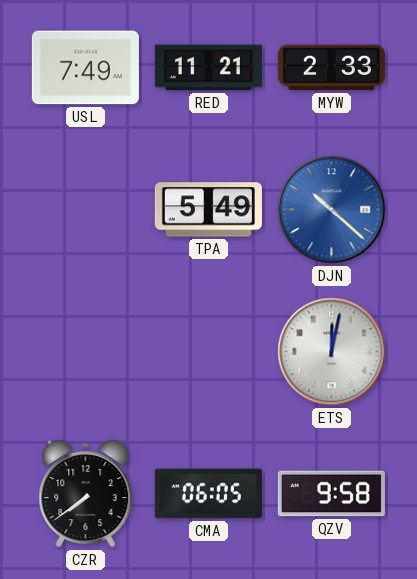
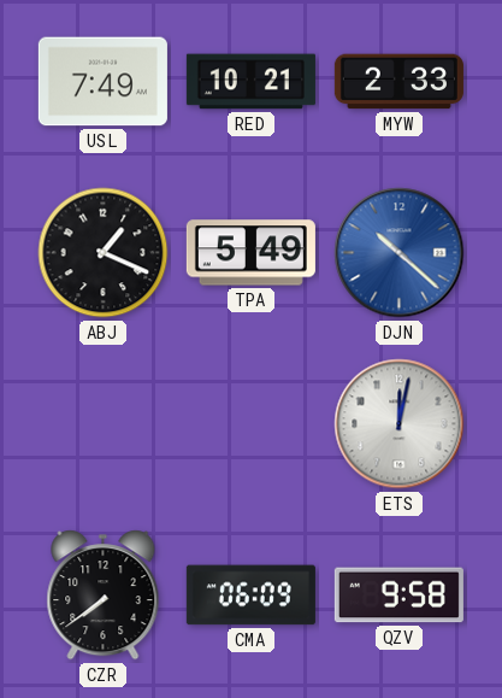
RED: 11:21 -> 10:21 (250, 82)
ABJ: none -> 1:19 (104, 253)
CMA: 06:05 -> 06:09 (250, 596)
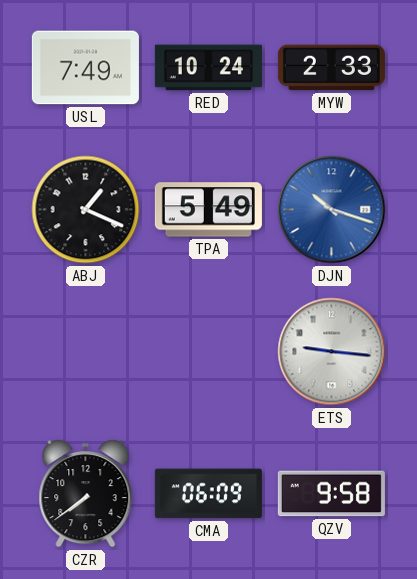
RED: 10:21 -> 10:24 (208, 68)
DJN: 10:22 -> 10:18 (332, 210)
ETS: 12:02 -> 9:16 (332, 352)
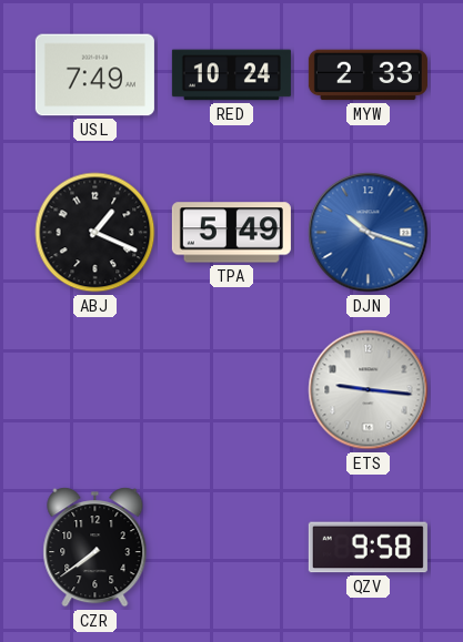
CMA: 06:09 -> none (208, 494)
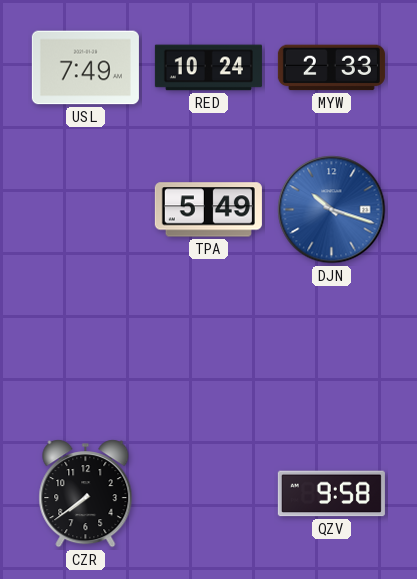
ABJ: 1:19 -> none (95, 233)
ETS: 9:16 -> none (369, 390)
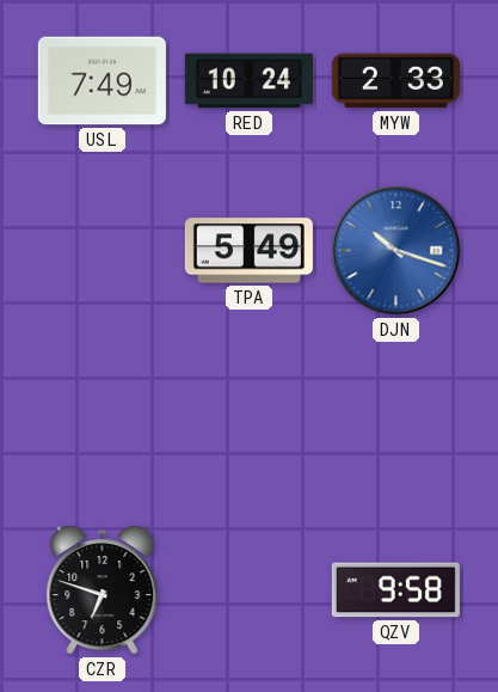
CZR: 7:39 -> 6:48 (103, 590)
